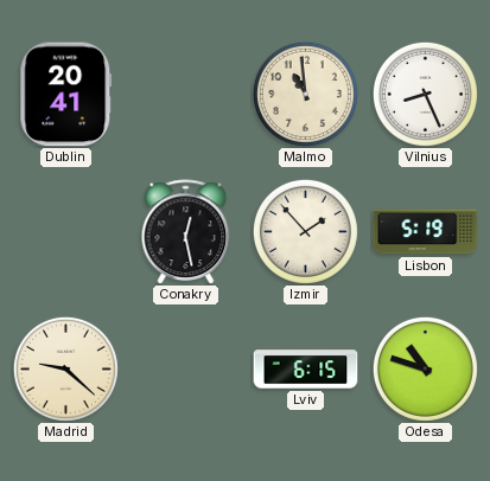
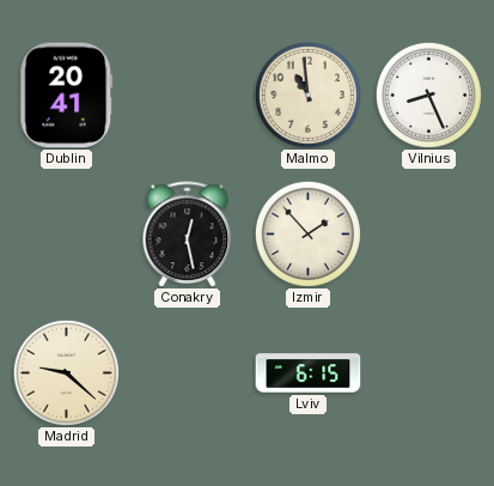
Lisbon: 5:19 -> none (426, 232)
Odesa: 10:48 -> none (425, 368)
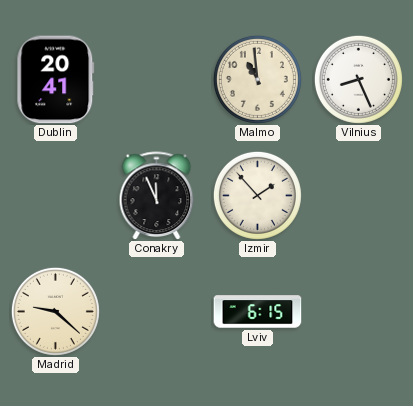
Conakry: 12:28 -> 11:56 (157, 195)
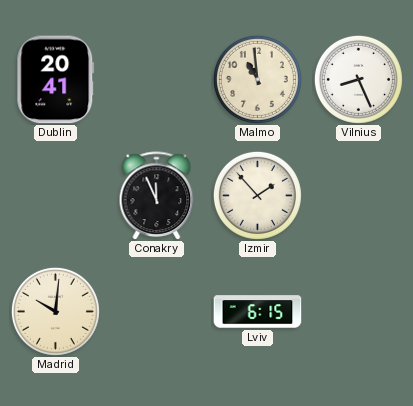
Madrid: 9:22 -> 10:01 (55, 311)
